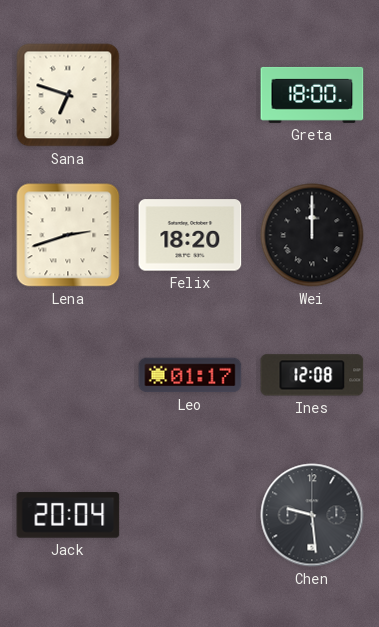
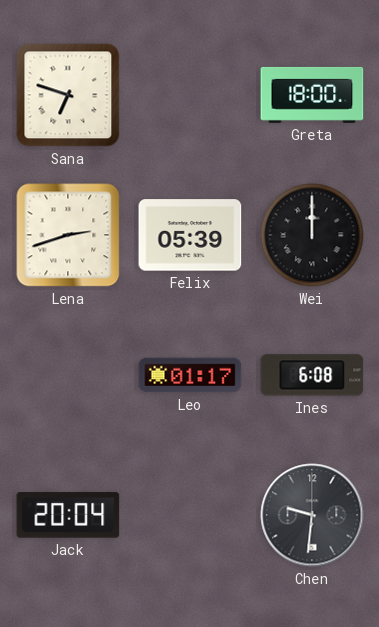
Felix: 18:20 -> 05:39 (190, 235)
Ines: 12:08 -> 6:08 (312, 375)
Chen: 9:29 -> 9:31 (312, 515)
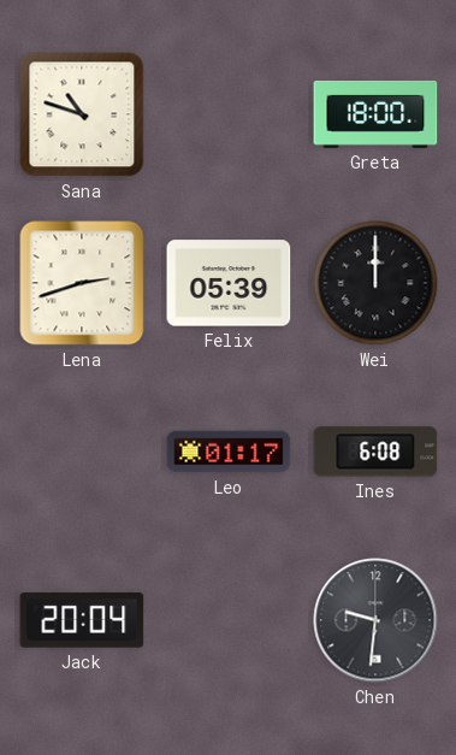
Sana: 6:48 -> 10:48 (82, 114)
